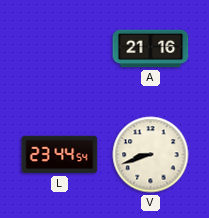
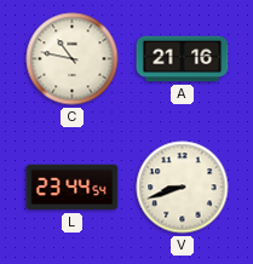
C: none -> 10:47 (73, 59)
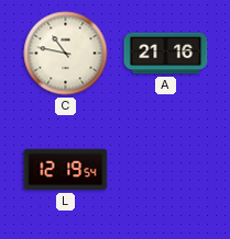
L: 23:44 -> 12:19 (66, 170)
V: 8:42 -> none (183, 188)
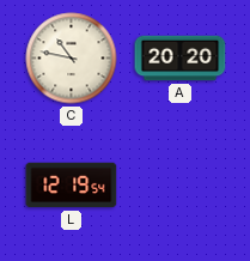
A: 21:16 -> 20:20 (181, 59)
